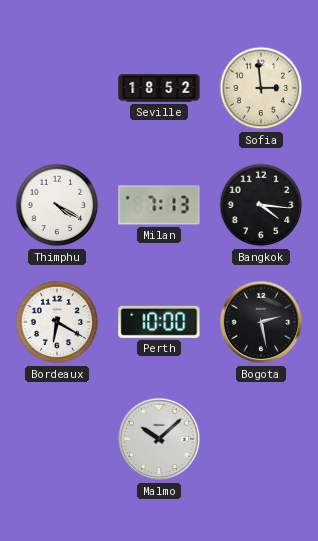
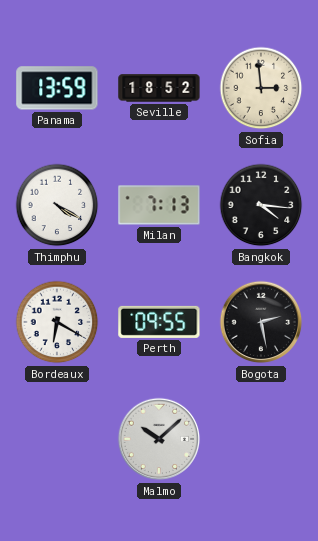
Panama: none -> 13:59 (57, 88)
Perth: 10:00 -> 09:55 (159, 322)
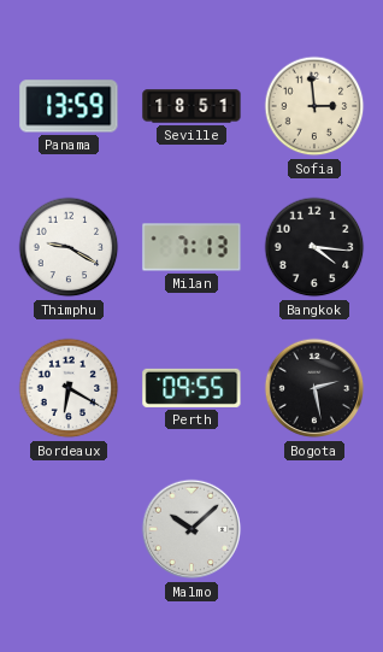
Seville: 18:52 -> 18:51 (191, 106)
Thimphu: 4:20 -> 9:20 (69, 247)
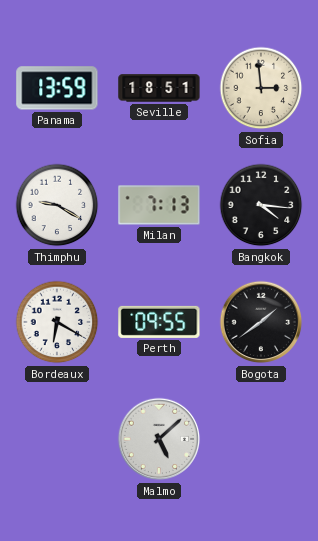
Bogota: 2:28 -> 1:39 (261, 322)
Malmo: 10:08 -> 5:08 (159, 439)
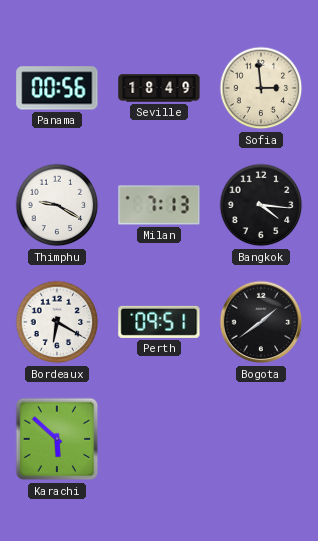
Panama: 13:59 -> 00:56 (57, 88)
Seville: 18:51 -> 18:49 (159, 88)
Perth: 09:55 -> 09:51 (159, 322)
Karachi: none -> 5:52 (57, 439)
Malmo: 5:08 -> none (159, 439)
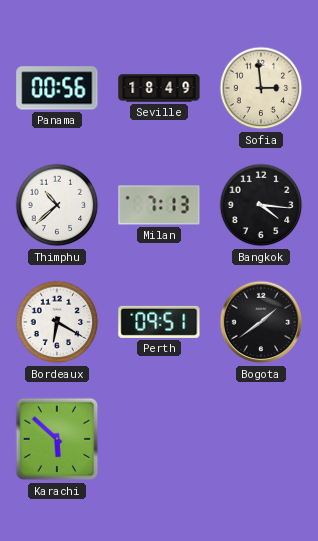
Thimphu: 9:20 -> 10:38 (57, 205)
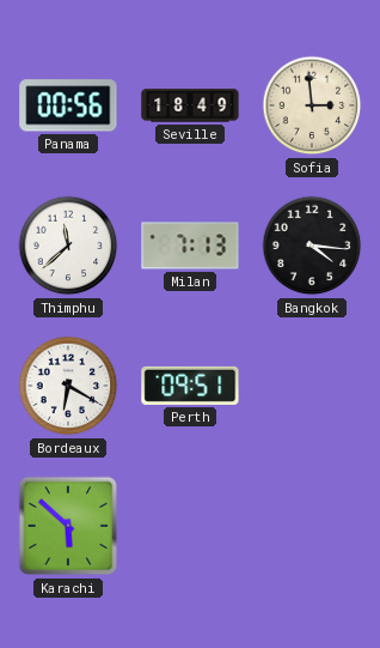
Thimphu: 10:38 -> 11:38 (68, 246)
Bogota: 1:39 -> none (261, 322)
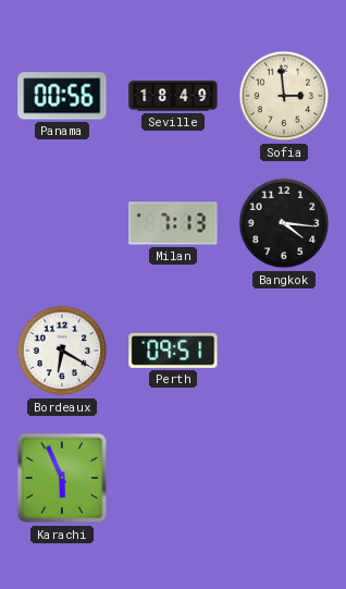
Thimphu: 11:38 -> none (68, 246)
Karachi: 5:52 -> 5:56 (62, 478)
